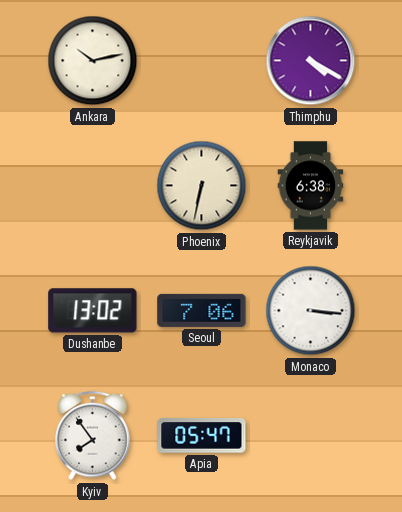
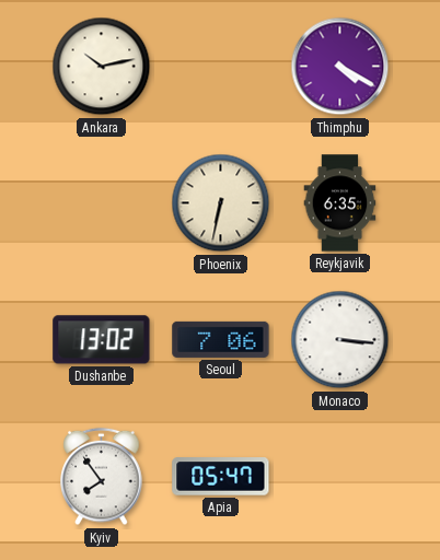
Reykjavik: 6:38 -> 6:35 (340, 203)
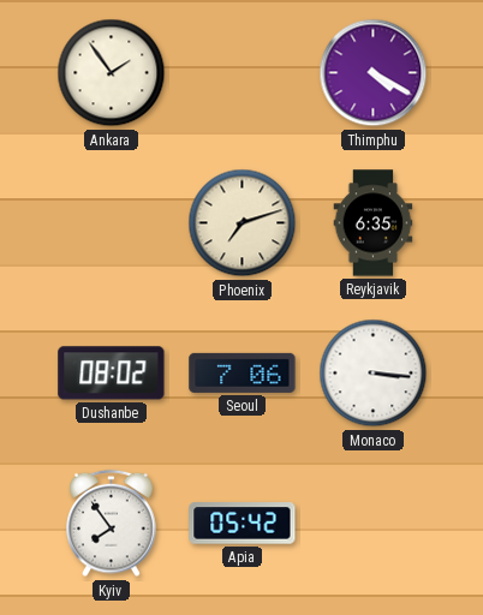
Ankara: 10:13 -> 1:54 (112, 73)
Phoenix: 6:32 -> 7:12 (243, 223)
Dushanbe: 13:02 -> 08:02 (112, 374)
Apia: 05:47 -> 05:42 (243, 524)
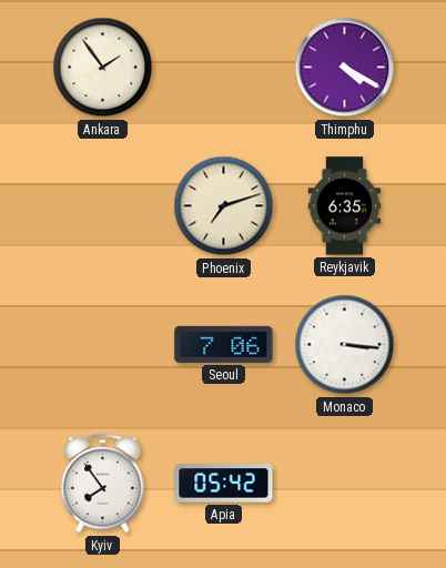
Dushanbe: 08:02 -> none (112, 374)
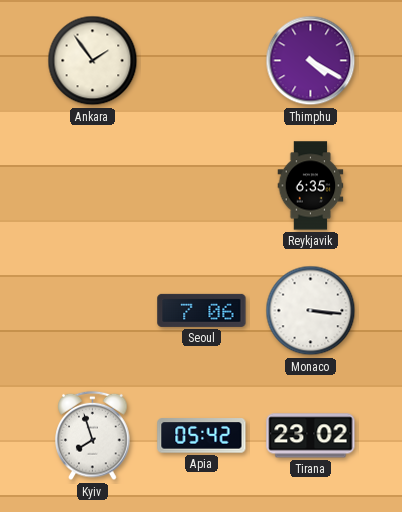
Phoenix: 7:12 -> none (224, 206)
Kyiv: 7:54 -> 7:57 (93, 436)
Tirana: none -> 23:02 (311, 436)
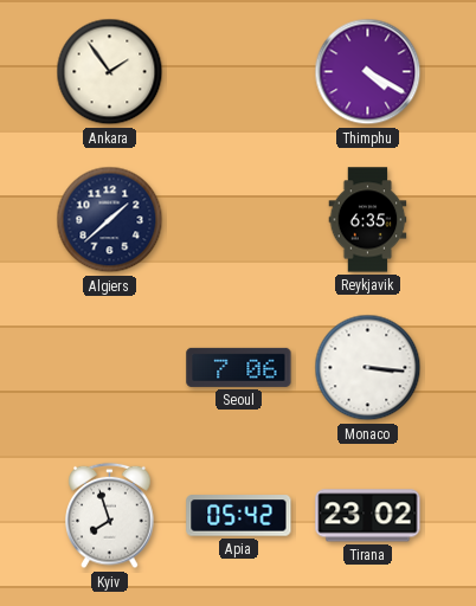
Algiers: none -> 1:38 (110, 220)
